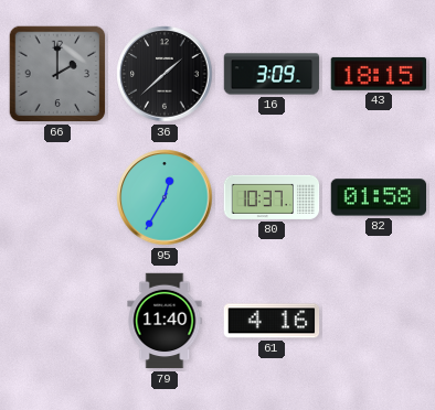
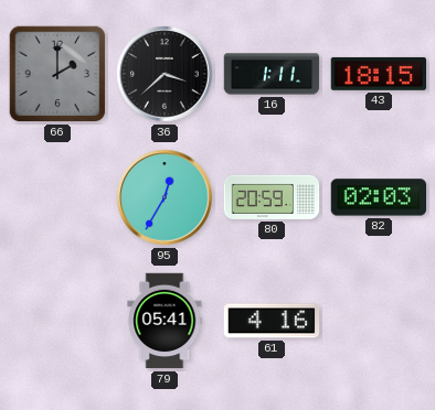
36: 1:38 -> 3:38 (165, 74)
16: 3:09 -> 1:11 (272, 74)
80: 10:37 -> 20:59 (272, 197)
82: 01:58 -> 02:03 (379, 197)
79: 11:40 -> 05:41 (165, 321)
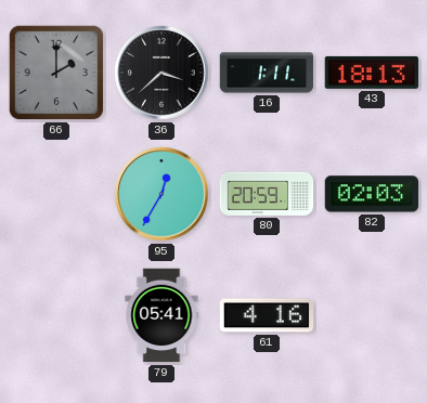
43: 18:15 -> 18:13 (372, 73)
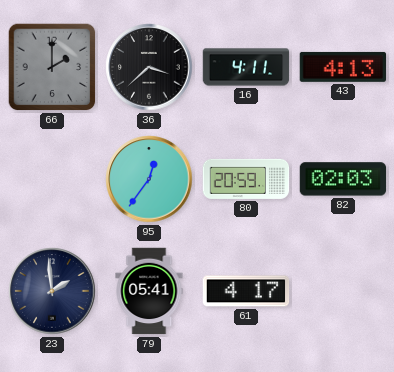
16: 1:11 -> 4:11 (246, 67)
43: 18:13 -> 4:13 (343, 67)
95: 12:35 -> 12:36 (149, 179)
23: none -> 1:59 (52, 291)
61: 4:16 -> 4:17 (246, 291)
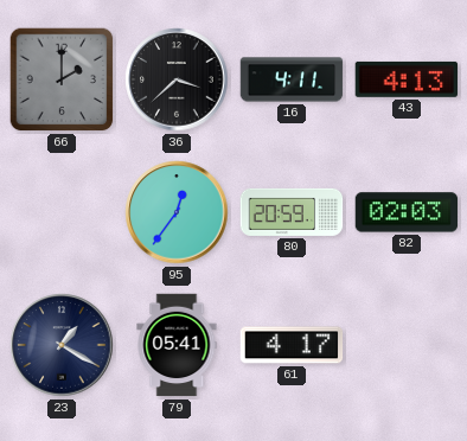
23: 1:59 -> 1:20 (62, 345)
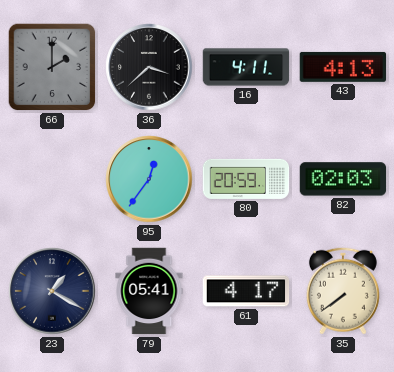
35: none -> 7:39 (343, 291)
